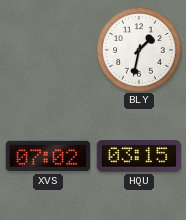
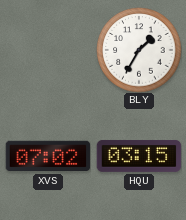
BLY: 1:32 -> 1:35 (139, 50)
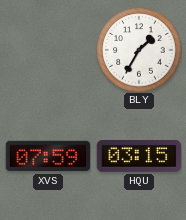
XVS: 07:02 -> 07:59 (48, 156)
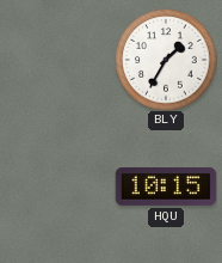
XVS: 07:59 -> none (48, 156)
HQU: 03:15 -> 10:15 (166, 186)
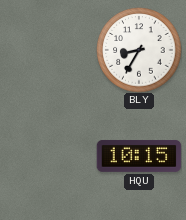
BLY: 1:35 -> 8:35 (139, 50)
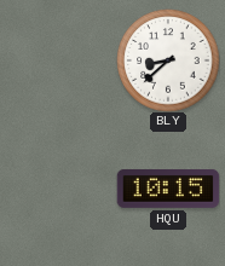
BLY: 8:35 -> 8:38 (168, 60)
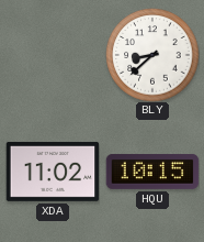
XDA: none -> 11:02 (53, 172)
